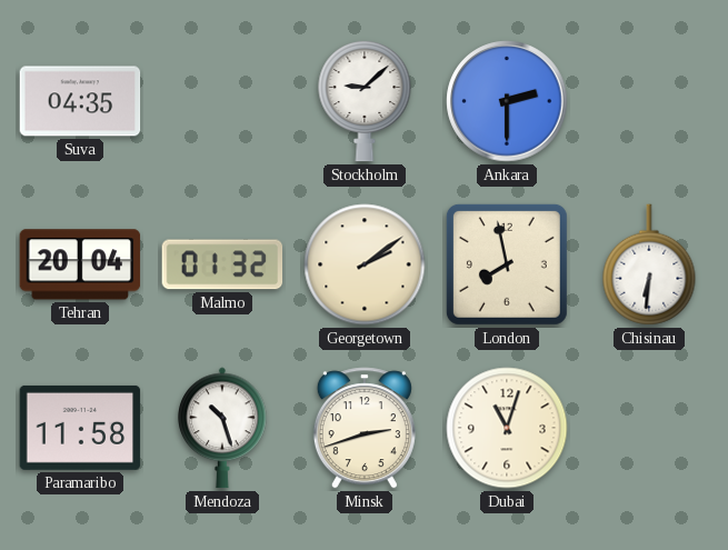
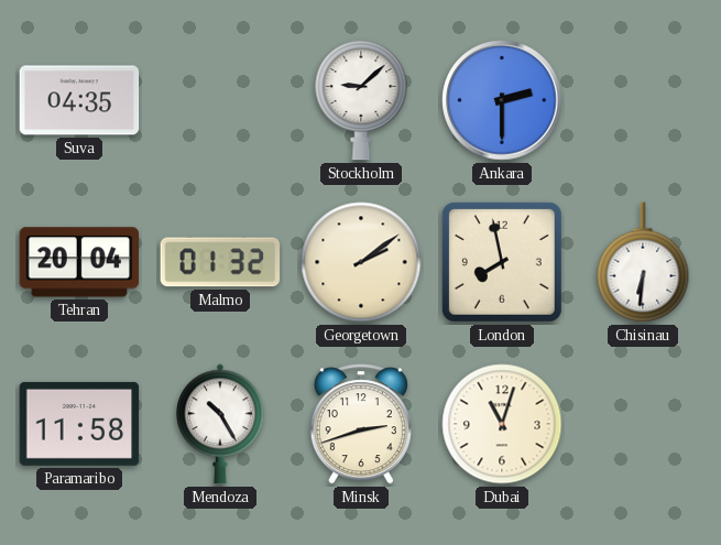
Mendoza: 10:27 -> 10:25 (221, 424)
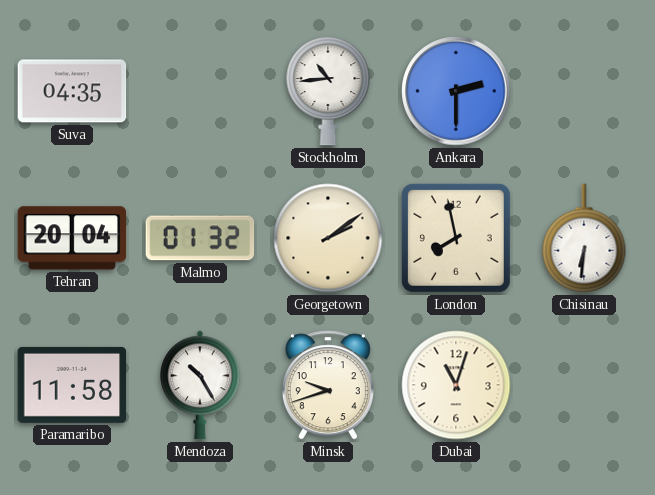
Stockholm: 9:08 -> 10:44 (328, 91)
Minsk: 2:42 -> 9:42 (328, 385)
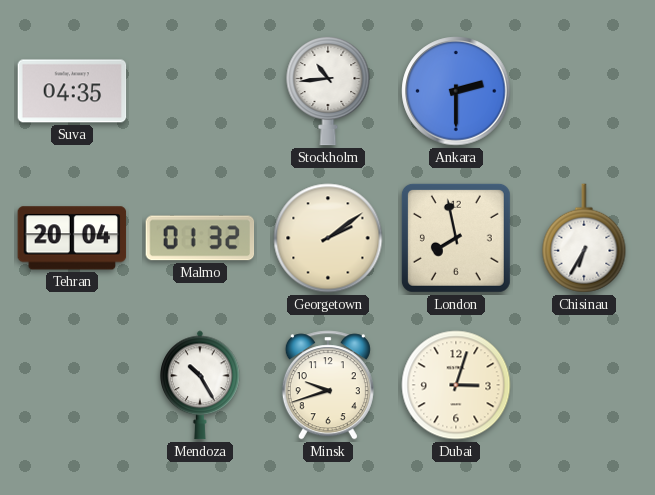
Chisinau: 6:31 -> 6:35 (584, 238)
Paramaribo: 11:58 -> none (72, 385)
Dubai: 11:03 -> 3:03 (456, 385)
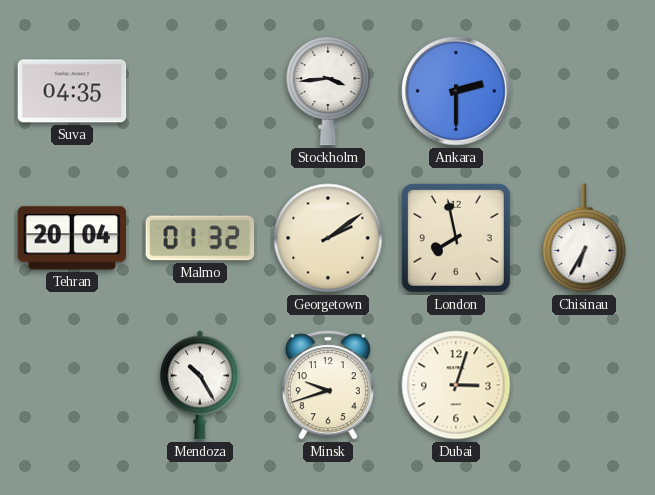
Stockholm: 10:44 -> 3:44 (328, 91)
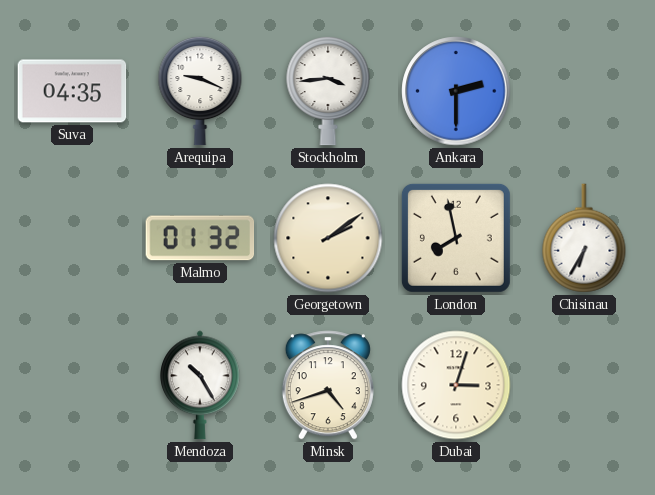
Arequipa: none -> 9:19 (200, 91)
Tehran: 20:04 -> none (72, 238)
Minsk: 9:42 -> 4:42 (328, 385)
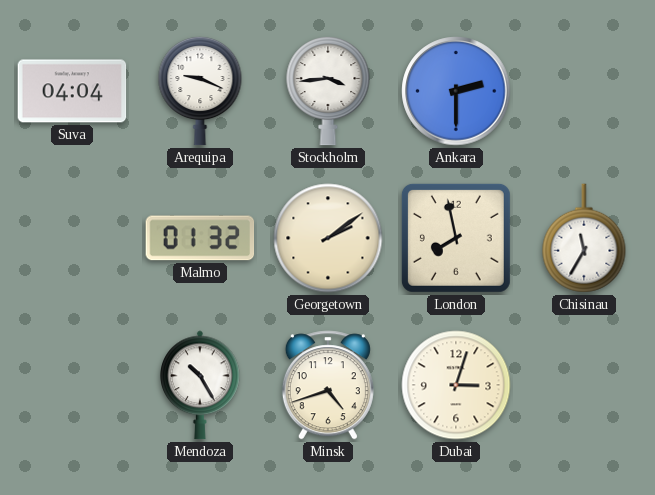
Suva: 04:35 -> 04:04 (72, 91)
Chisinau: 6:35 -> 11:35 (584, 238)
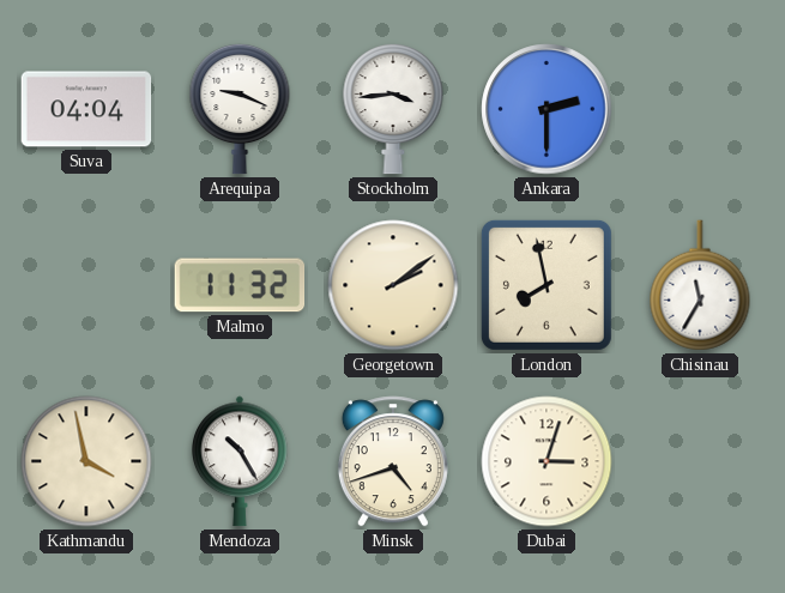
Malmo: 01:32 -> 11:32 (240, 285)
Kathmandu: none -> 3:58 (86, 461)
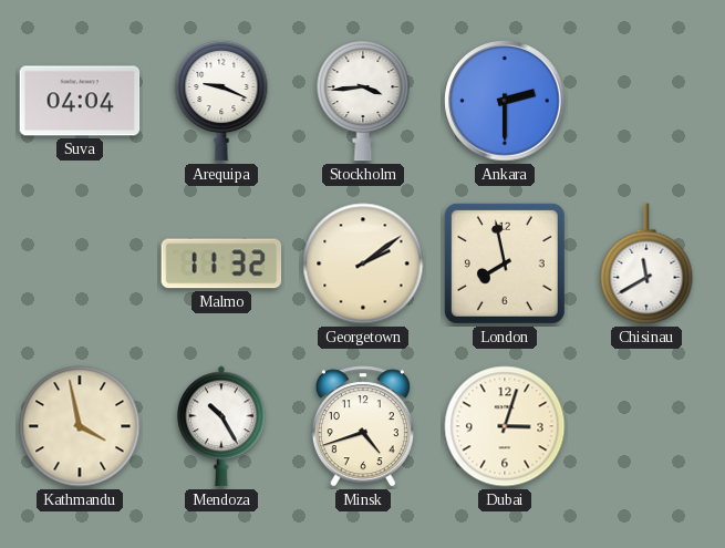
Chisinau: 11:35 -> 11:40 (646, 263)
